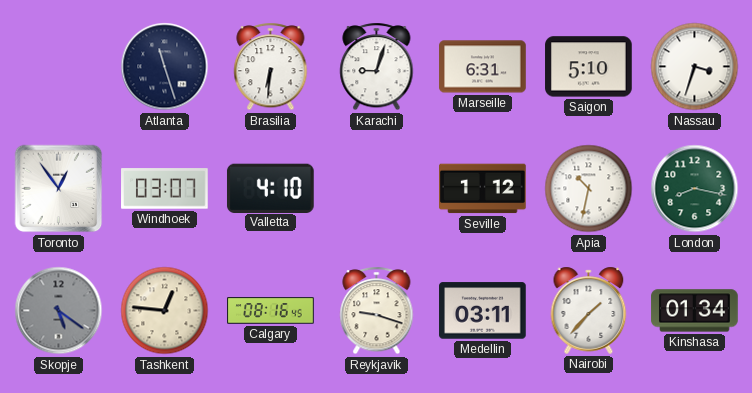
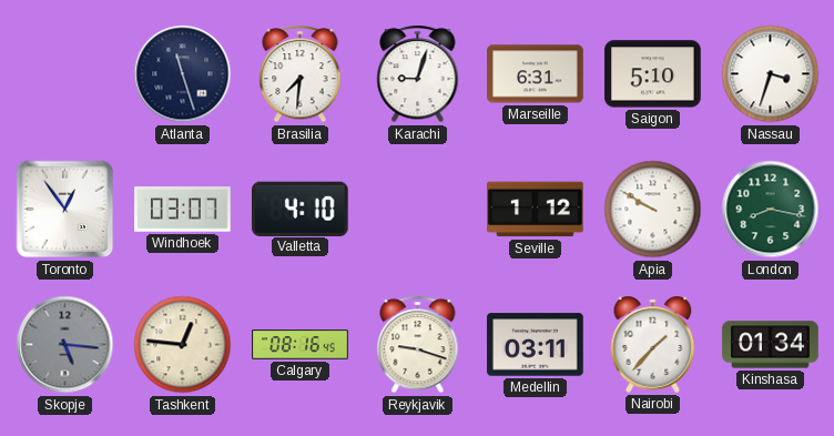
Brasilia: 6:31 -> 7:31 (301, 74)
Apia: 10:32 -> 9:50 (653, 210)
Skopje: 5:21 -> 5:16 (65, 345)
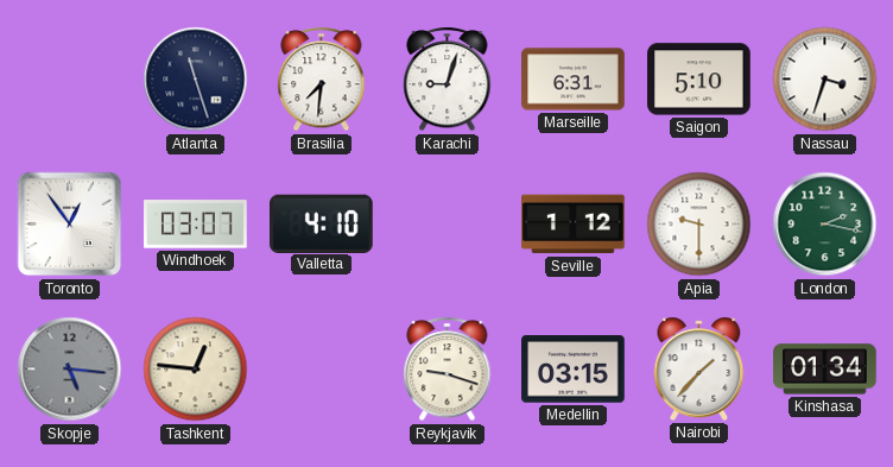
Apia: 9:50 -> 9:30 (699, 225)
London: 8:17 -> 2:17 (825, 225)
Calgary: 08:16 -> none (301, 345)
Medellin: 03:11 -> 03:15 (574, 370)
